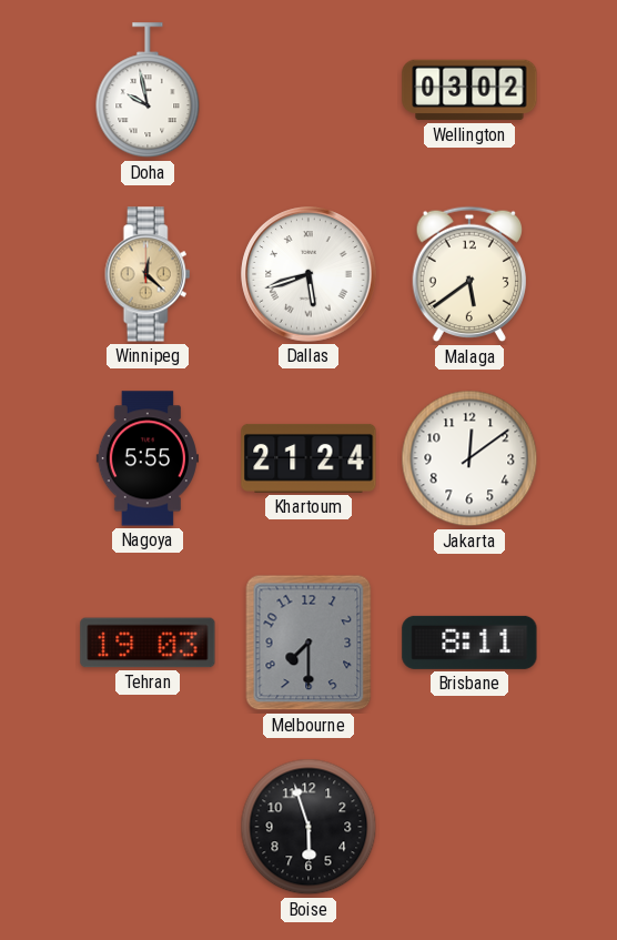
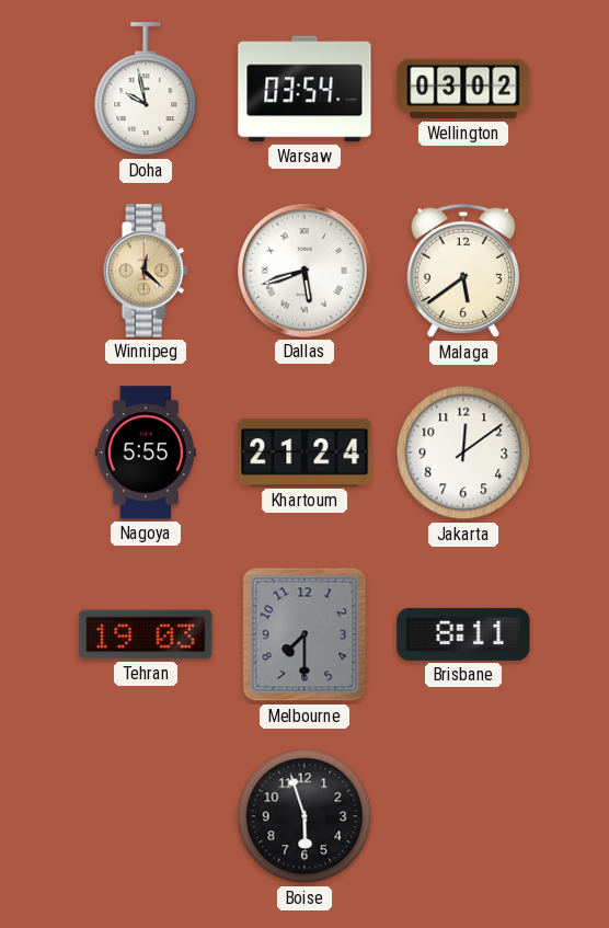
Warsaw: none -> 03:54 (304, 89)
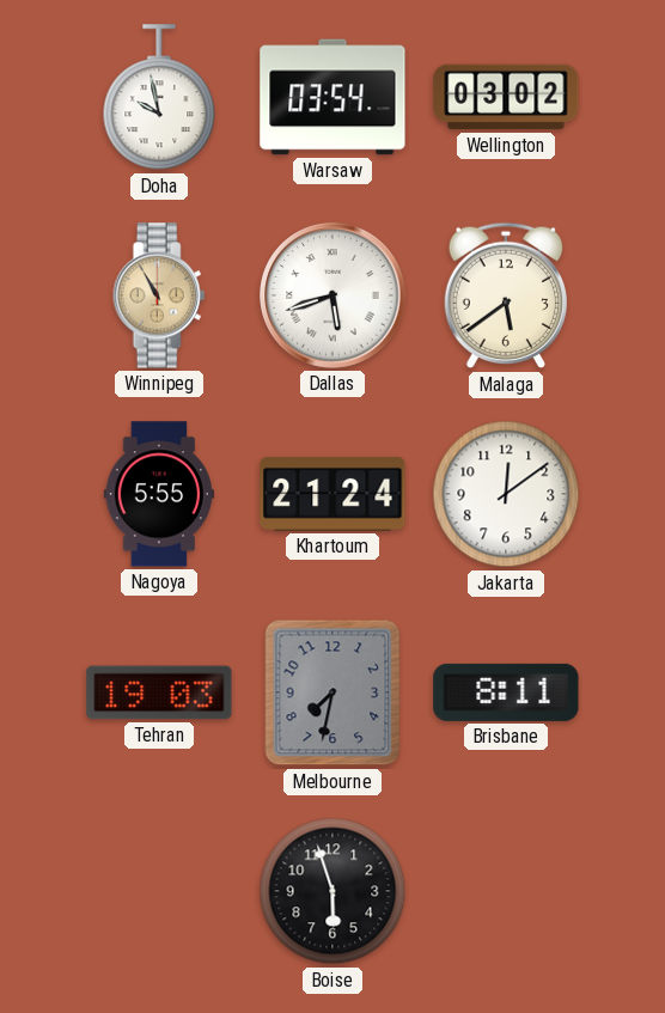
Winnipeg: 12:22 -> 10:55 (159, 295)
Melbourne: 7:30 -> 7:32 (332, 692)
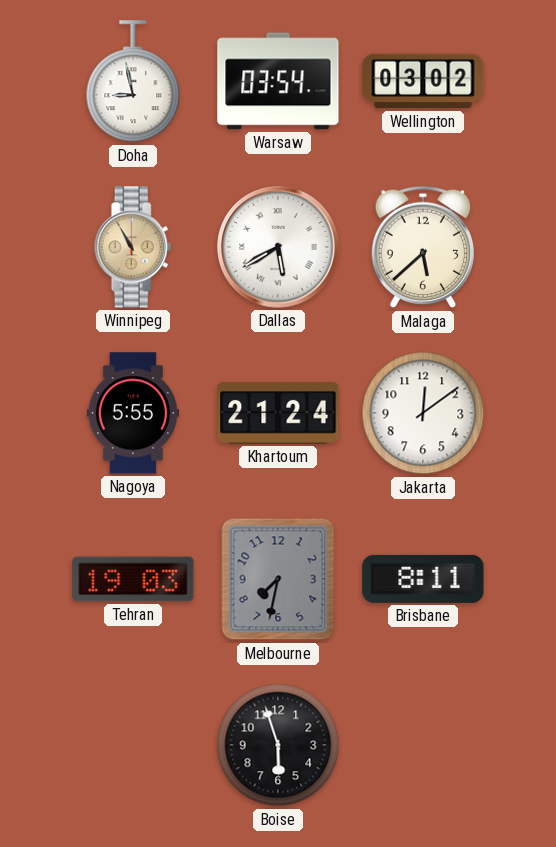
Doha: 9:58 -> 8:58 (133, 82)
Dallas: 5:42 -> 5:40 (278, 247)
Malaga: 5:39 -> 5:38 (422, 247)
